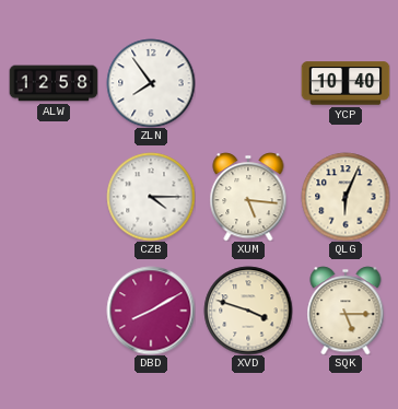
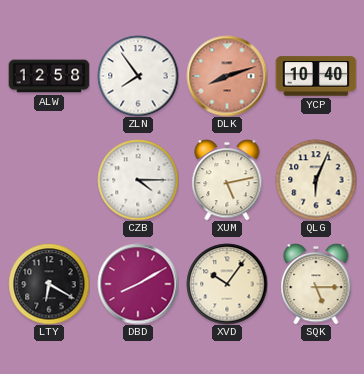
DLK: none -> 8:12 (227, 76)
XUM: 5:16 -> 5:13 (227, 180)
LTY: none -> 6:20 (49, 284)
XVD: 3:48 -> 10:06 (227, 284)
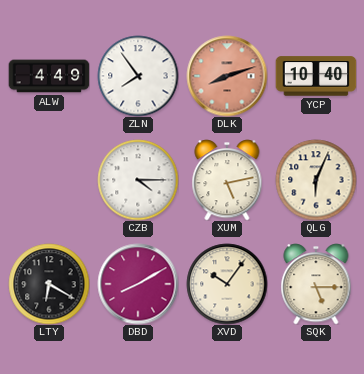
ALW: 12:58 -> 4:49 (49, 76)
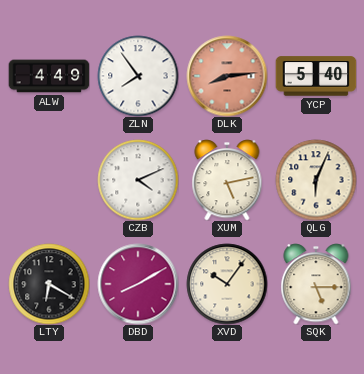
DLK: 8:12 -> 8:14 (227, 76)
YCP: 10:40 -> 5:40 (316, 76)
CZB: 4:15 -> 4:11 (138, 180)
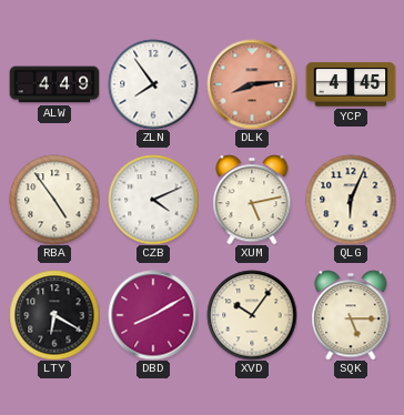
YCP: 5:40 -> 4:45 (351, 84)
RBA: none -> 4:54 (54, 200)
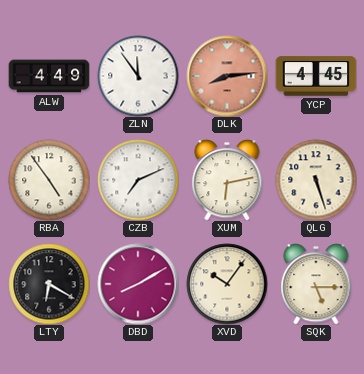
ZLN: 7:54 -> 11:54 (138, 76)
CZB: 4:11 -> 7:11 (138, 180)
XUM: 5:13 -> 6:13 (227, 180)
QLG: 6:04 -> 5:27 (316, 180)
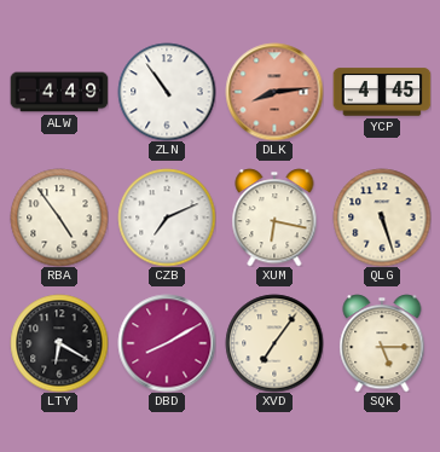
ZLN: 11:54 -> 10:54 (167, 92)
XUM: 6:13 -> 6:17 (274, 218)
XVD: 10:06 -> 7:06 (274, 343)
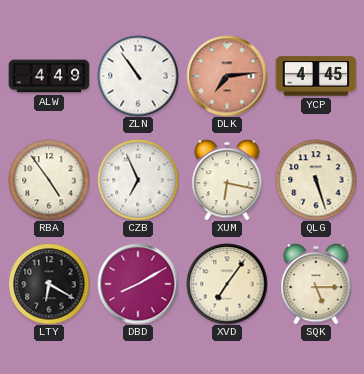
DLK: 8:14 -> 7:14 (227, 76)
CZB: 7:11 -> 6:56 (138, 180)
